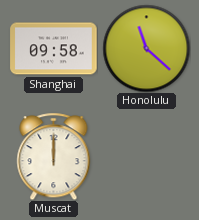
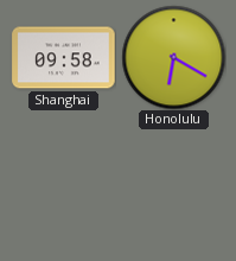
Honolulu: 11:22 -> 6:20 (173, 57)
Muscat: 12:00 -> none (54, 156)
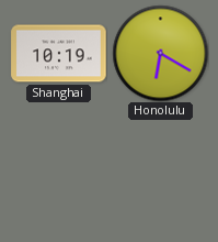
Shanghai: 09:58 -> 10:19 (59, 54)
